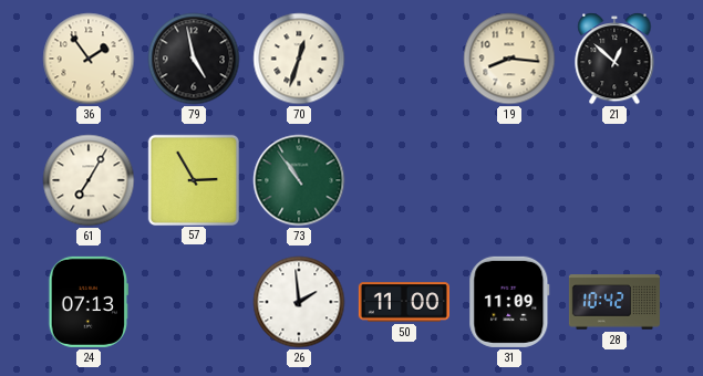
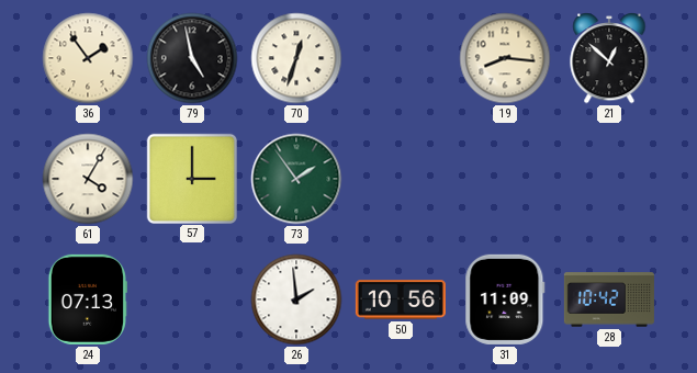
61: 7:05 -> 4:05 (88, 179)
57: 2:55 -> 3:00 (191, 178)
73: 10:54 -> 1:54 (296, 179)
50: 11:00 -> 10:56 (401, 299)
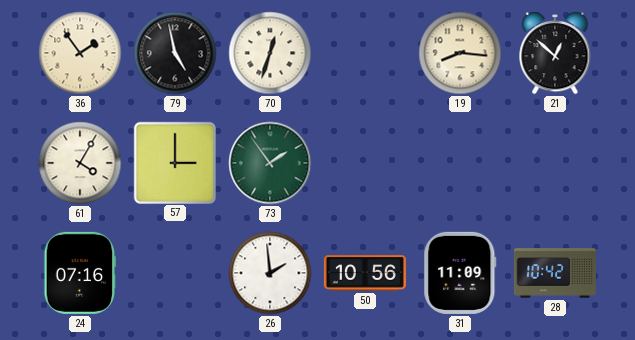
24: 07:13 -> 07:16 (80, 273)
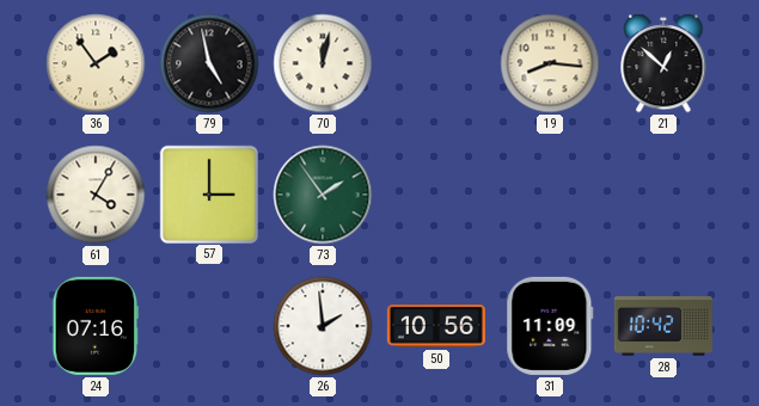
70: 12:33 -> 12:02 (323, 63)
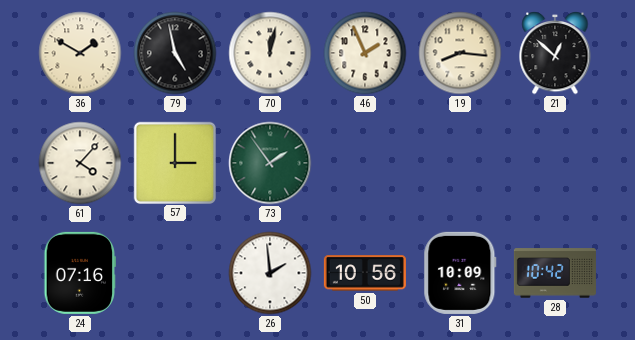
36: 1:54 -> 1:50 (80, 53)
46: none -> 1:56 (365, 53)
61: 4:05 -> 4:07 (80, 163)
31: 11:09 -> 10:09 (460, 273)
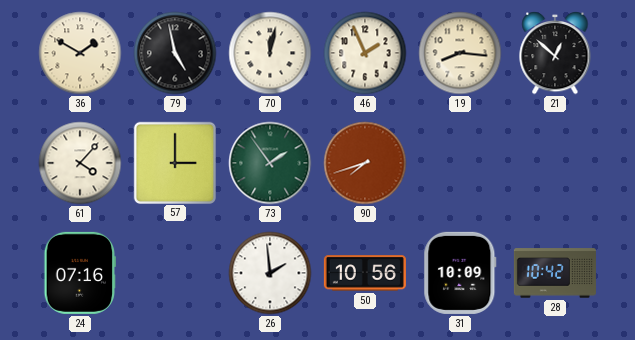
90: none -> 7:42 (365, 163)
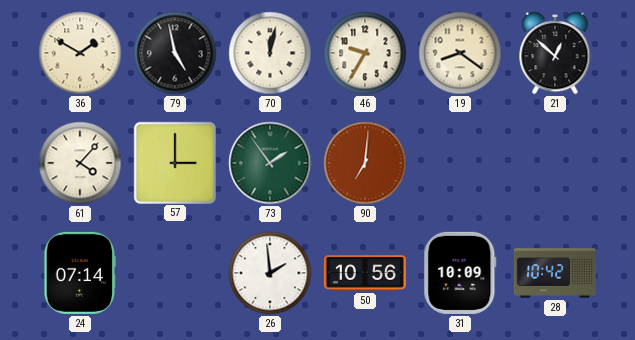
46: 1:56 -> 9:35 (365, 53)
19: 8:16 -> 8:21 (460, 53)
90: 7:42 -> 7:01 (365, 163)
24: 07:16 -> 07:14 (80, 273)
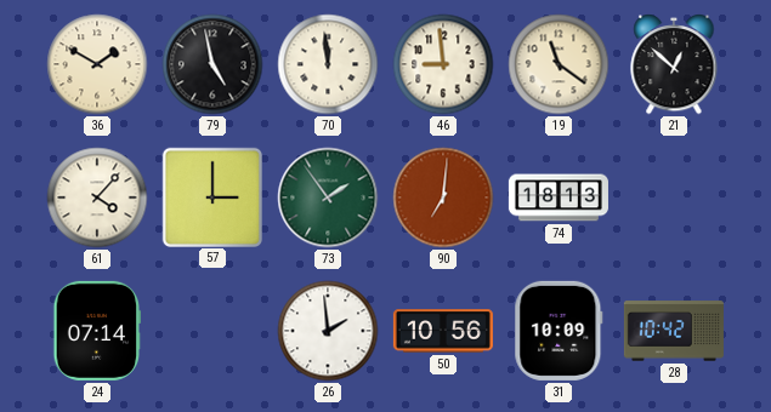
70: 12:02 -> 11:59 (328, 64)
46: 9:35 -> 8:59 (443, 64)
19: 8:21 -> 11:21 (559, 64)
74: none -> 18:13 (559, 198)
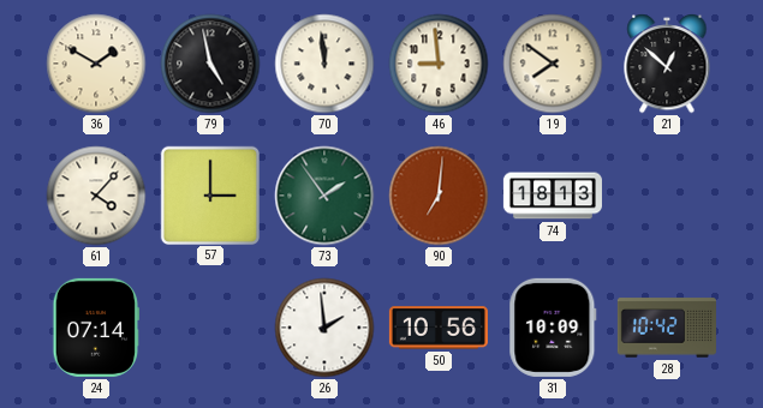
19: 11:21 -> 7:51 (553, 64)
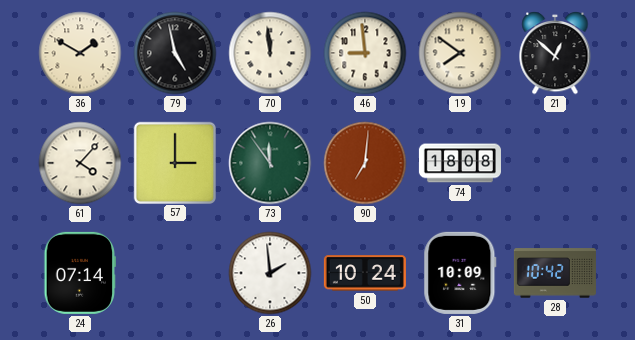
73: 1:54 -> 11:54 (270, 163)
74: 18:13 -> 18:08 (460, 163)
50: 10:56 -> 10:24 (365, 273)
